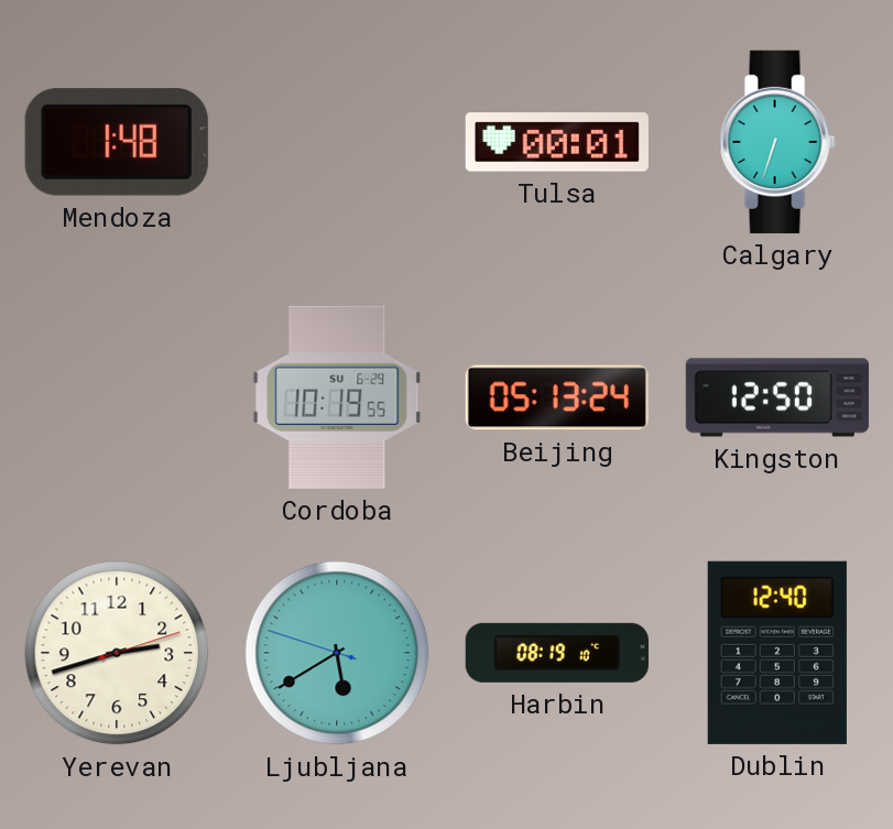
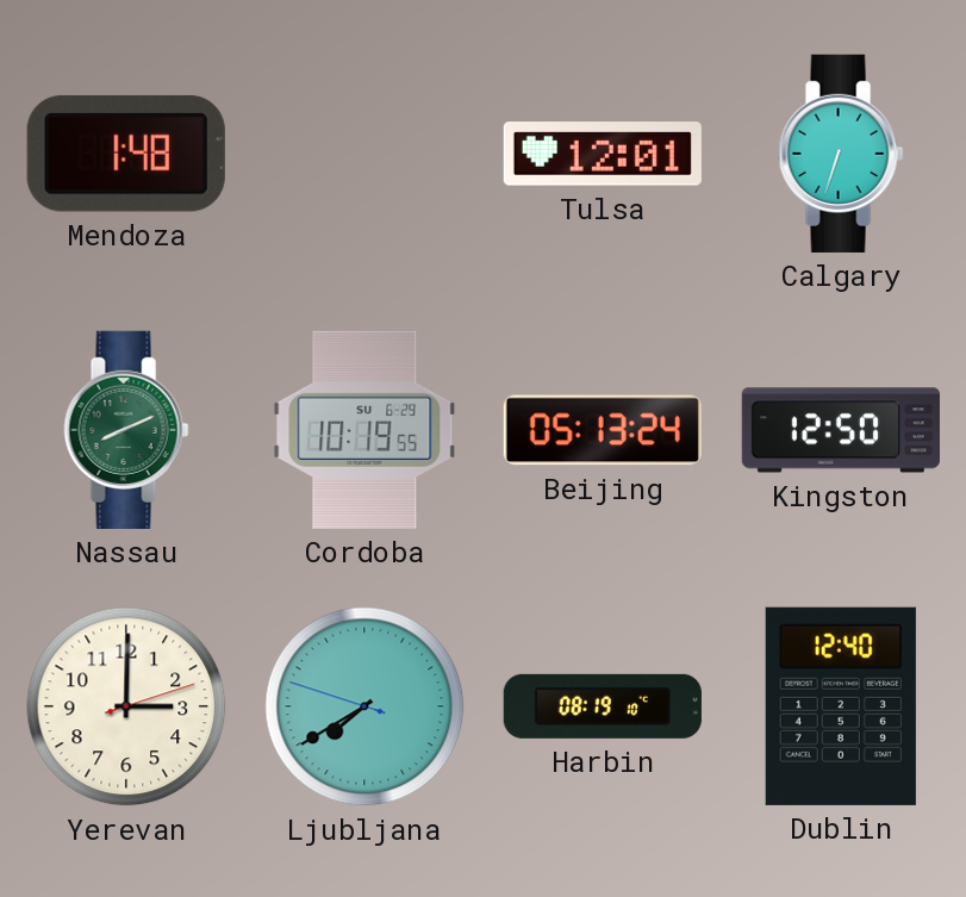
Tulsa: 00:01 -> 12:01 (603, 154)
Nassau: none -> 8:11 (126, 430)
Yerevan: 2:42 -> 3:00 (126, 706)
Ljubljana: 5:39 -> 7:39 (364, 706)
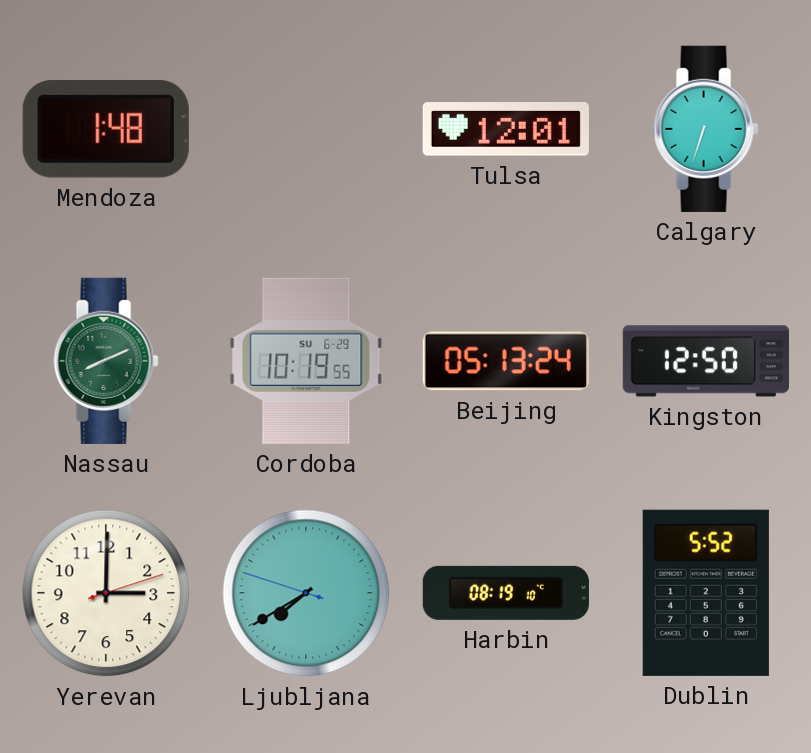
Dublin: 12:40 -> 5:52 (706, 593)
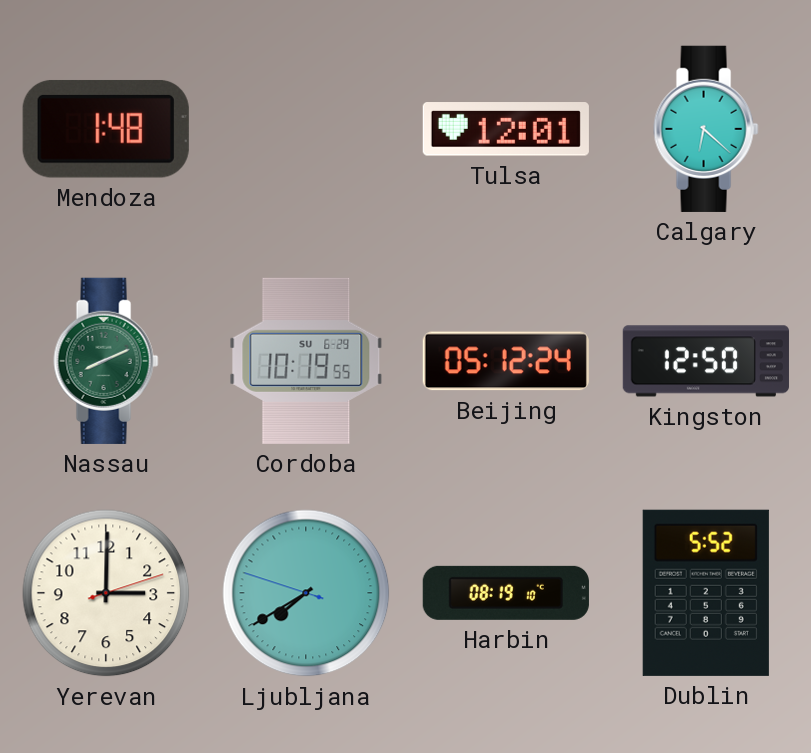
Calgary: 6:33 -> 6:22 (706, 129)
Beijing: 05:13 -> 05:12 (506, 361)
